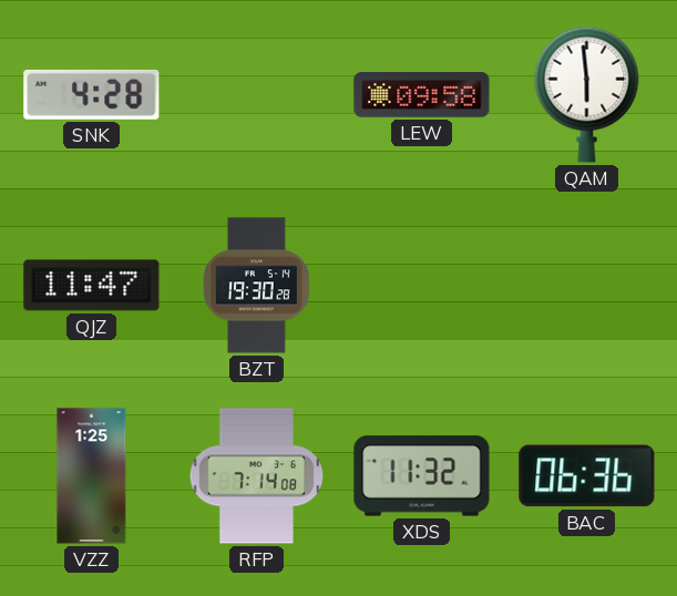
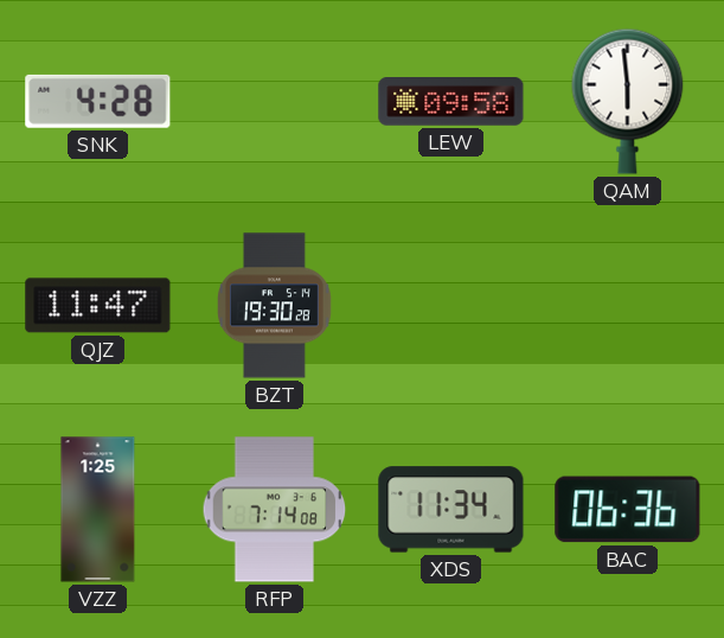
XDS: 11:32 -> 11:34 (451, 510)
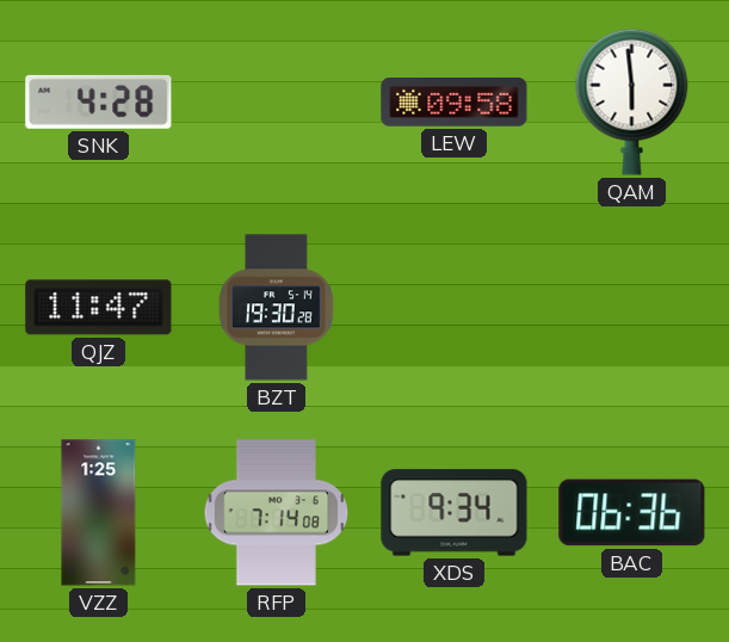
XDS: 11:34 -> 9:34 (455, 513)
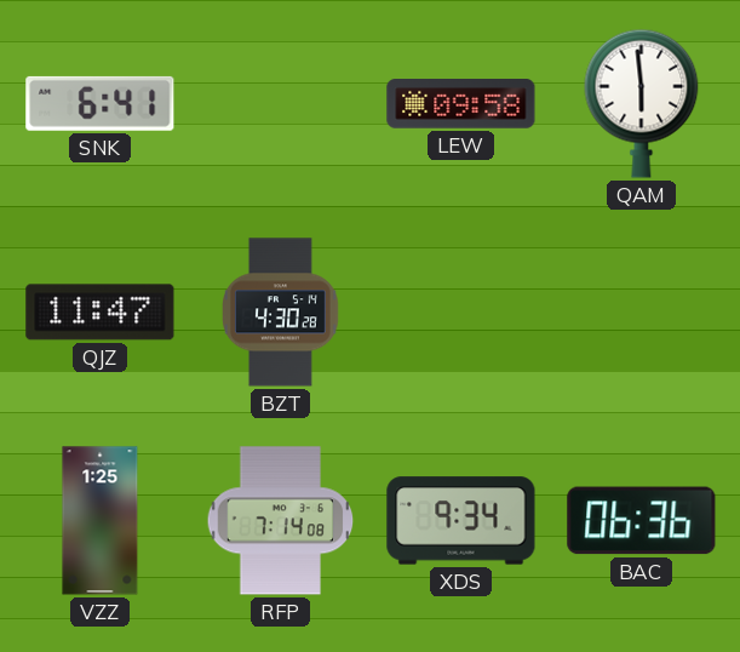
SNK: 4:28 -> 6:41 (101, 103)
BZT: 19:30 -> 4:30 (281, 313)
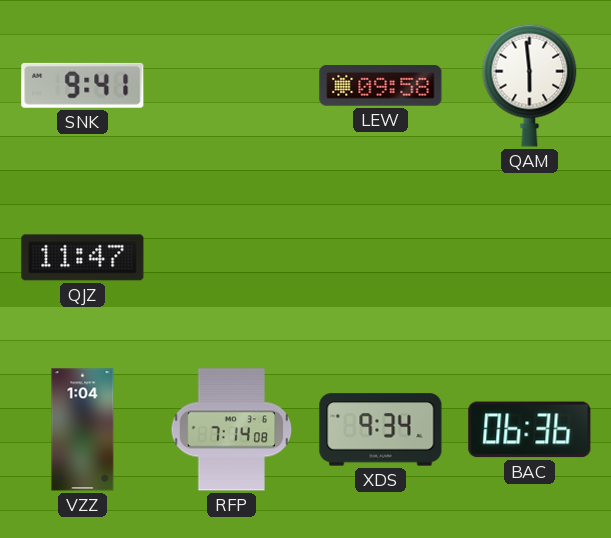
SNK: 6:41 -> 9:41 (83, 85)
BZT: 4:30 -> none (281, 313)
VZZ: 1:25 -> 1:04 (83, 430)
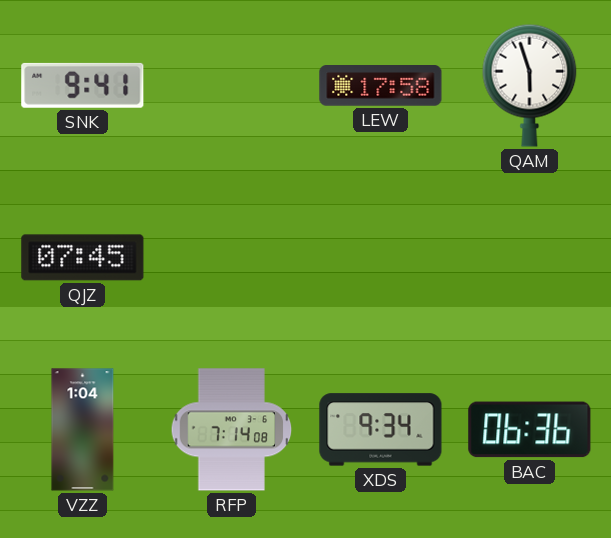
LEW: 09:58 -> 17:58 (381, 86)
QAM: 5:59 -> 5:57 (530, 85)
QJZ: 11:47 -> 07:45 (83, 258)
